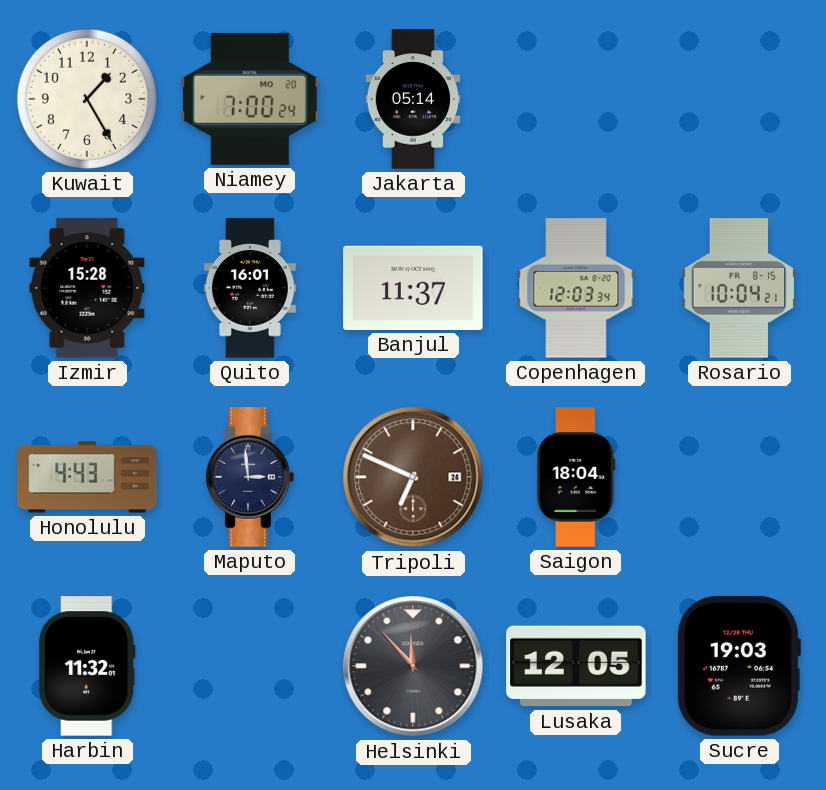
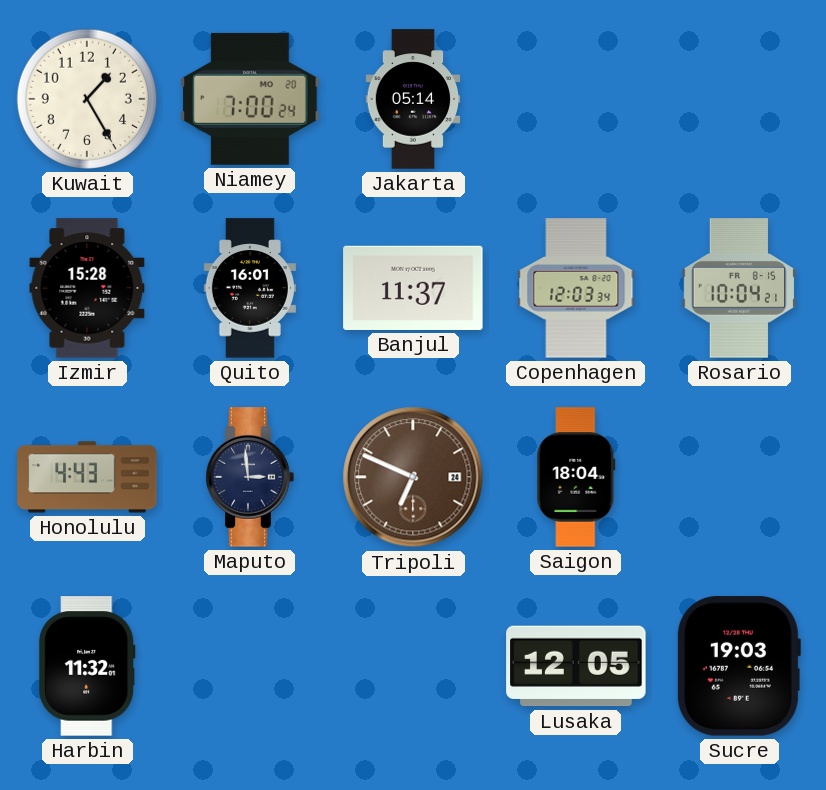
Helsinki: 11:53 -> none (413, 666)
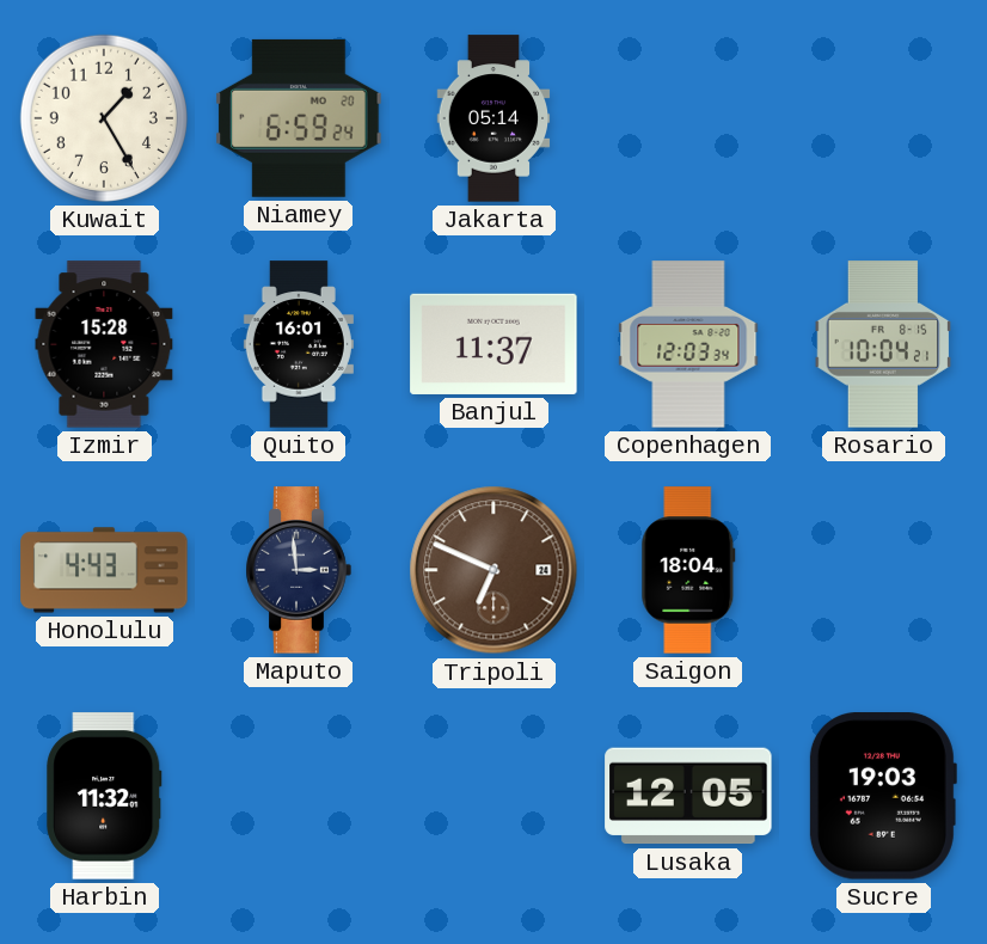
Niamey: 7:00 -> 6:59 (299, 118)
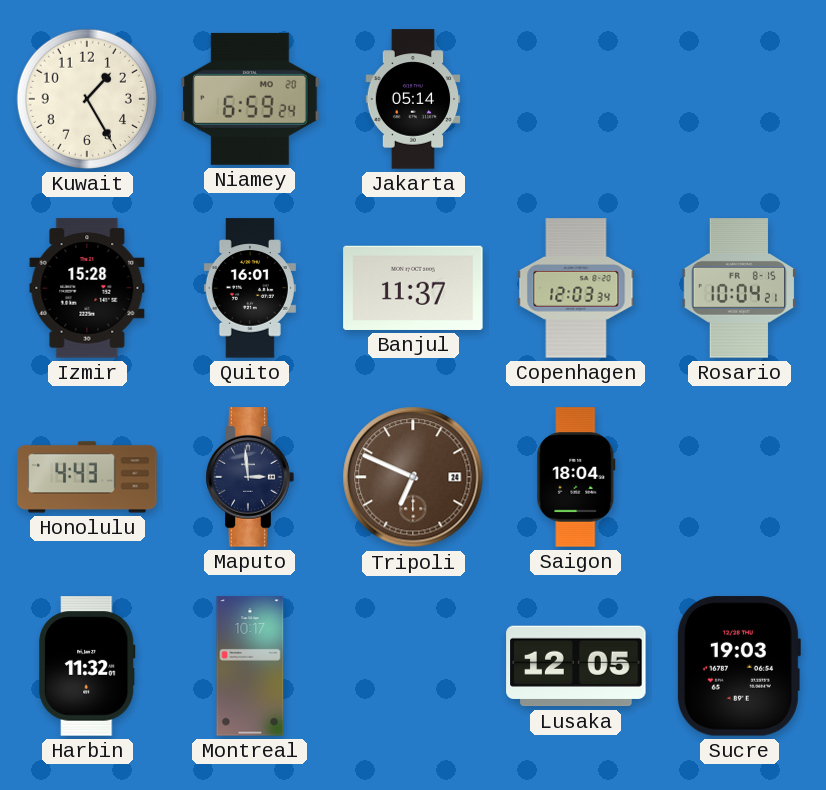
Montreal: none -> 10:17 (250, 666)
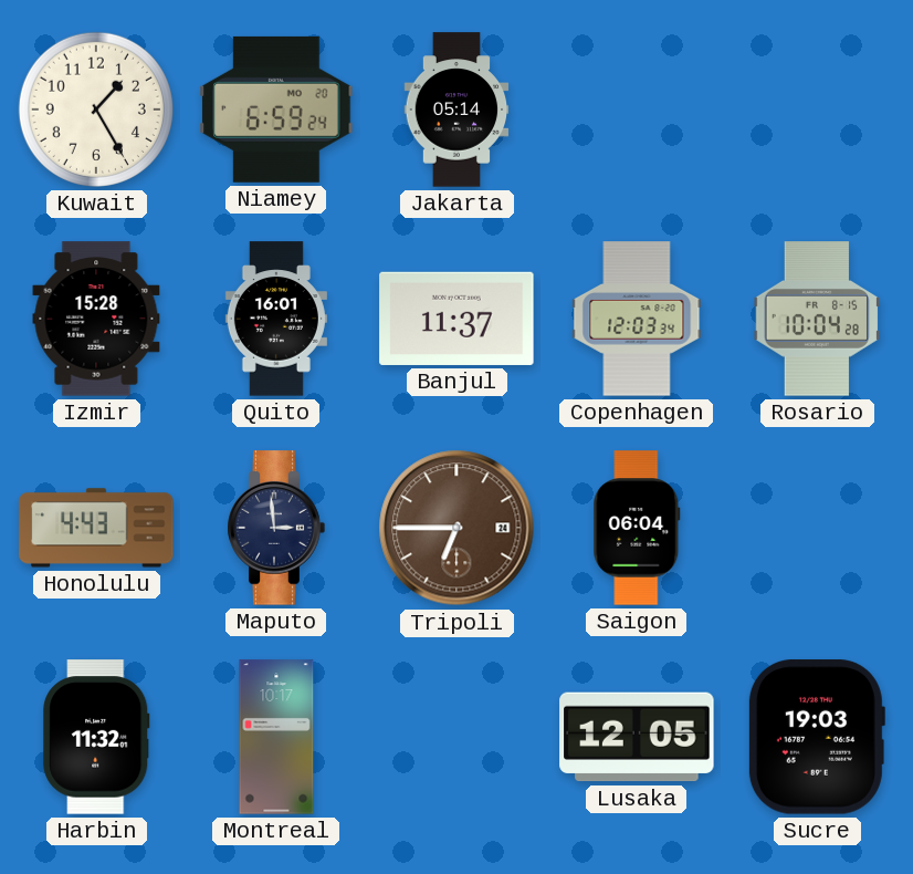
Rosario: 10:04:21 -> 10:04:28 (817, 319)
Tripoli: 6:49 -> 6:45 (457, 528)
Saigon: 18:04 -> 06:04 (637, 528)
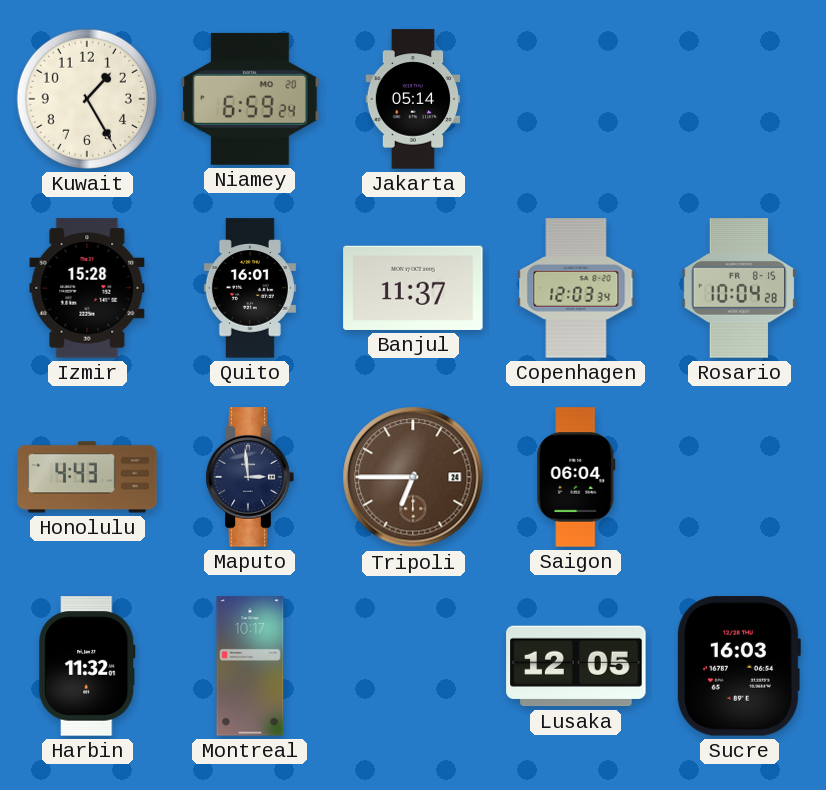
Sucre: 19:03 -> 16:03 (738, 666)
